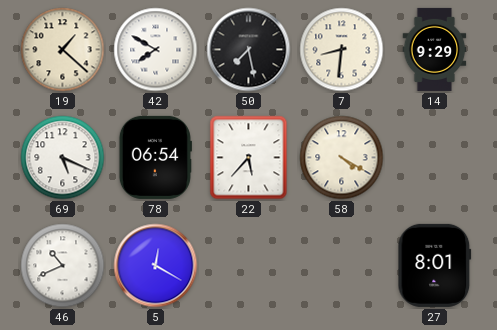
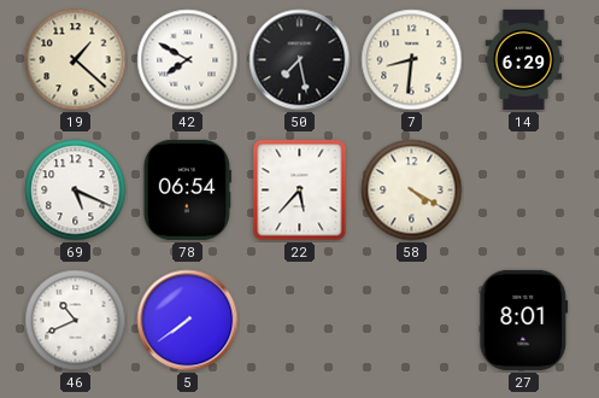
14: 9:29 -> 6:29 (524, 59)
5: 12:20 -> 7:39 (188, 321)
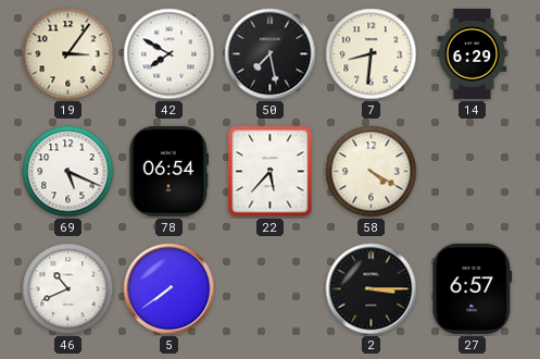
19: 1:22 -> 3:06 (68, 54)
2: none -> 3:15 (372, 289)
27: 8:01 -> 6:57 (473, 288)
